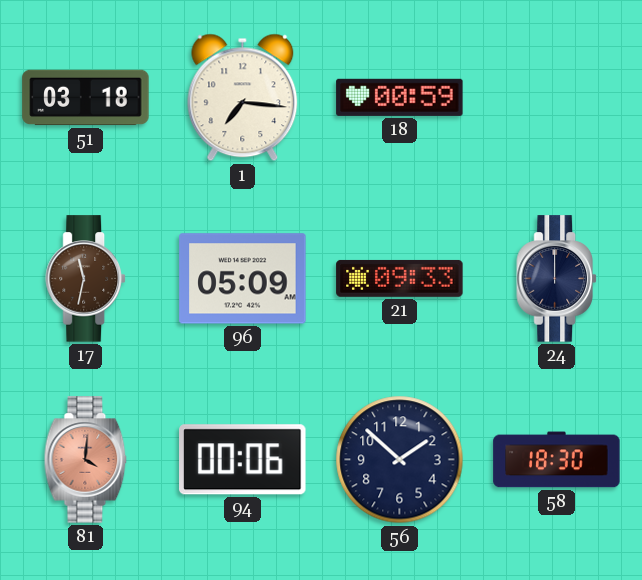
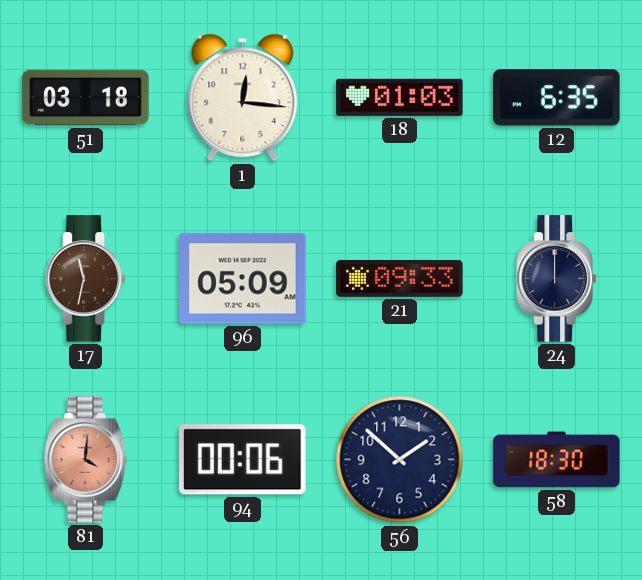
1: 7:16 -> 12:16 (243, 98)
18: 00:59 -> 01:03 (400, 97)
12: none -> 6:35 (557, 98)
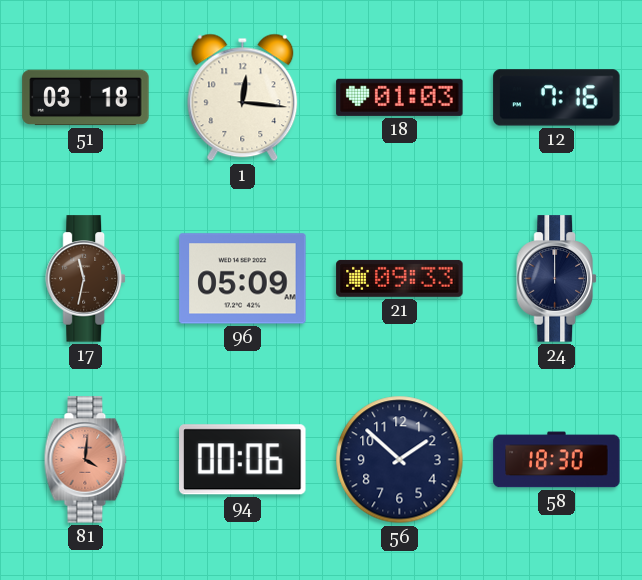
12: 6:35 -> 7:16 (557, 98)
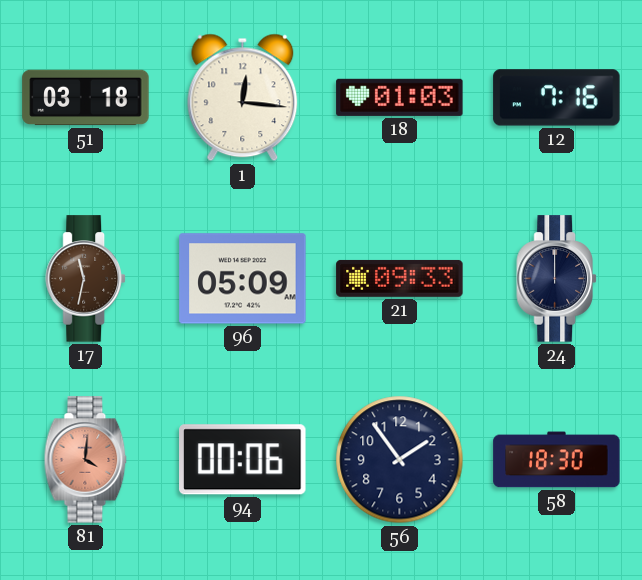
56: 1:52 -> 1:54 (400, 460)
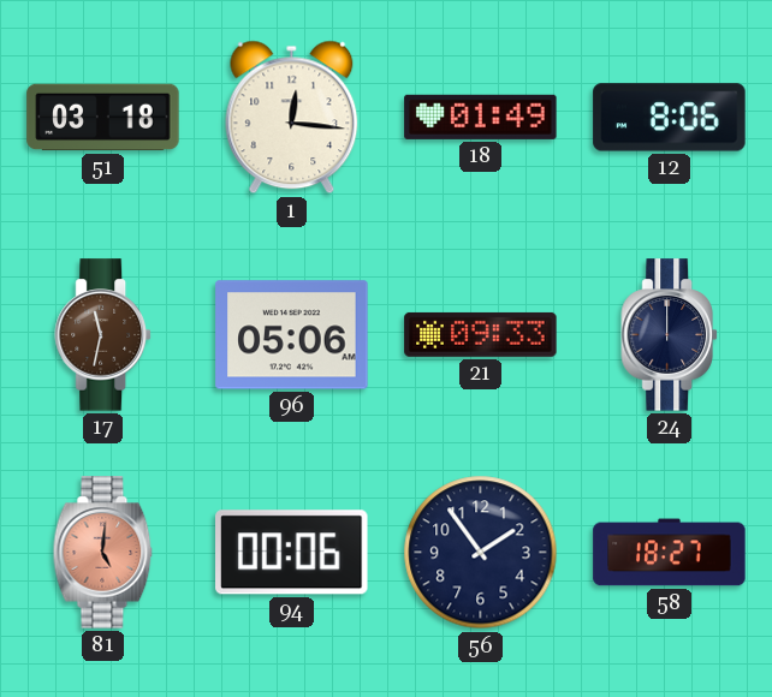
18: 01:03 -> 01:49 (481, 117)
12: 7:16 -> 8:06 (670, 118)
96: 05:09 -> 05:06 (292, 335)
81: 4:01 -> 5:01 (103, 553)
58: 18:30 -> 18:27 (670, 553)
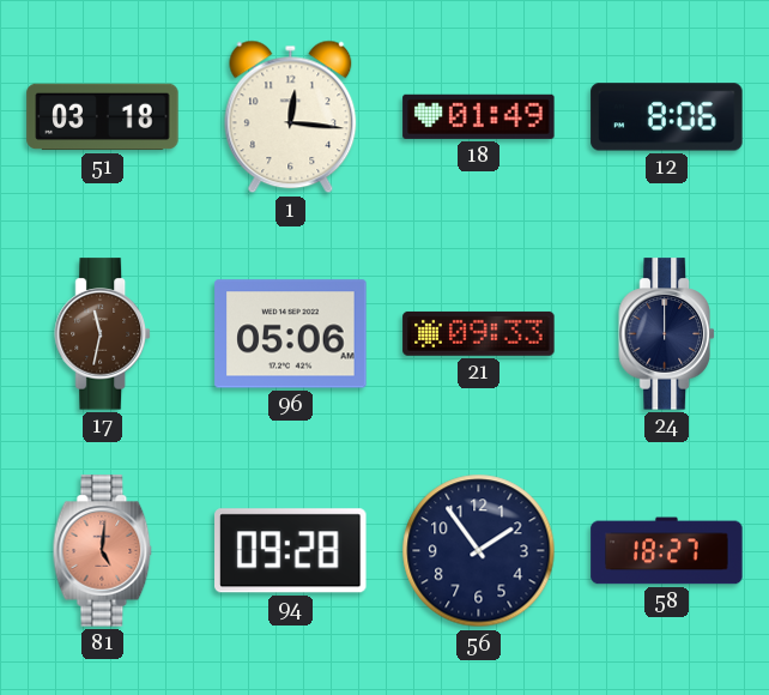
94: 00:06 -> 09:28 (291, 551)
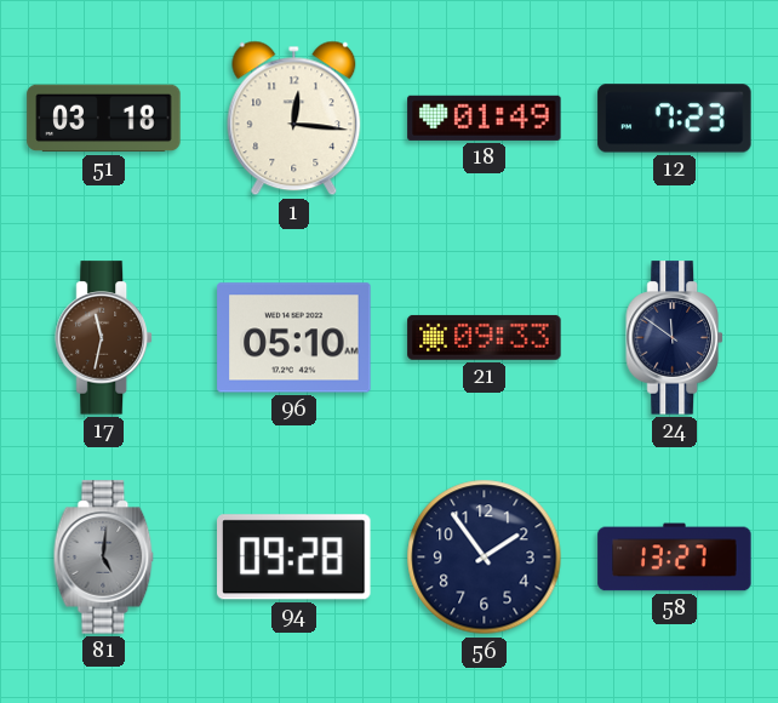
12: 8:06 -> 7:23 (675, 119)
96: 05:06 -> 05:10 (294, 338)
24: 12:00 -> 11:51 (675, 338)
81 dial: salmon -> grey (104, 558)
58: 18:27 -> 13:27 (675, 558)
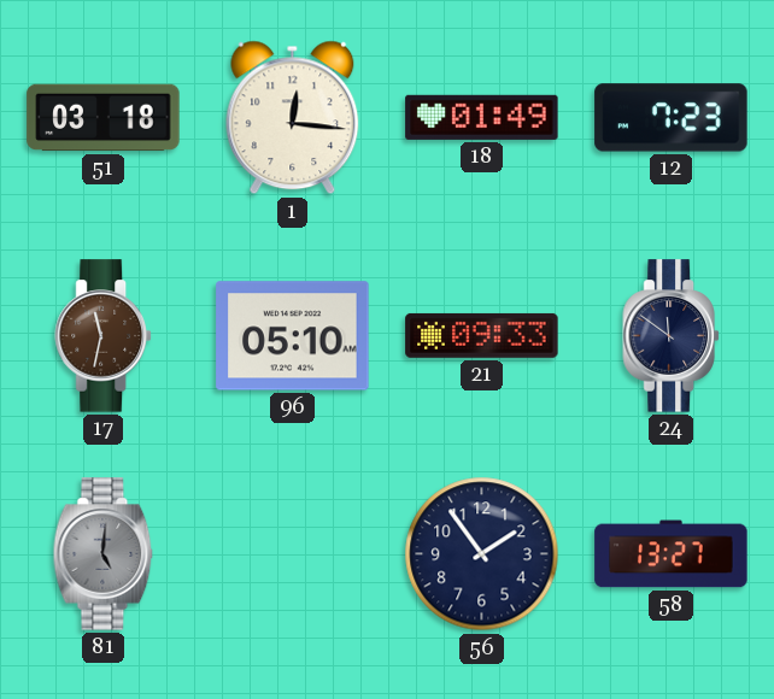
94: 09:28 -> none (294, 558)
